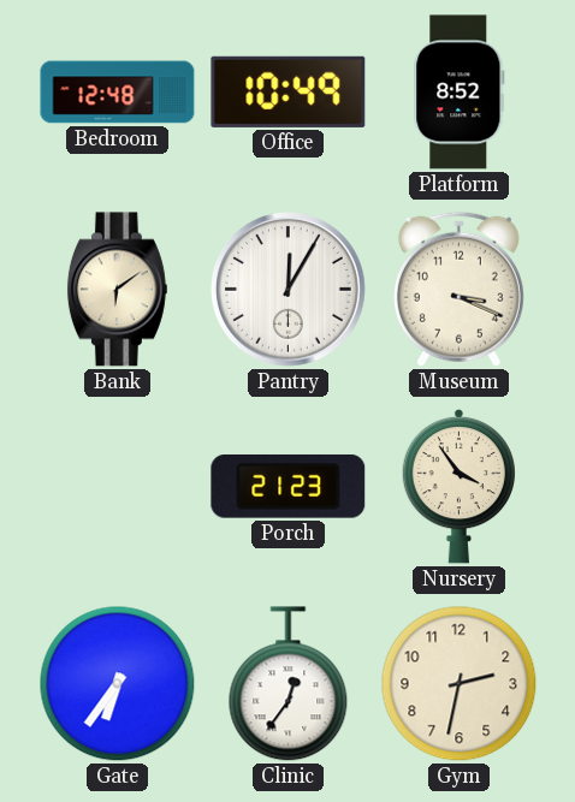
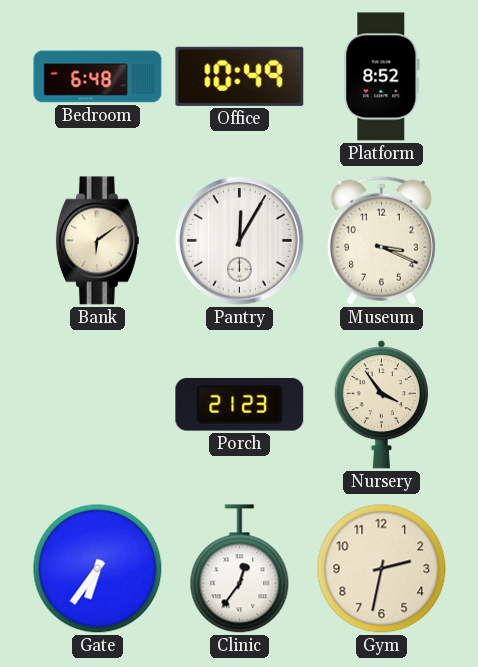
Bedroom: 12:48 -> 6:48 (98, 77)
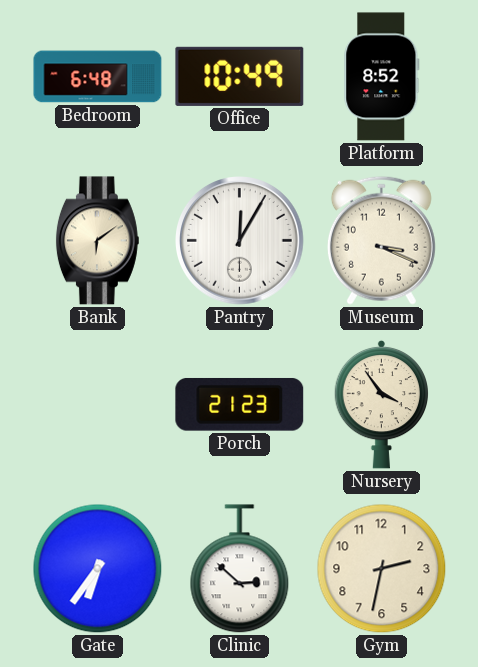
Clinic: 12:36 -> 2:52 (240, 569)
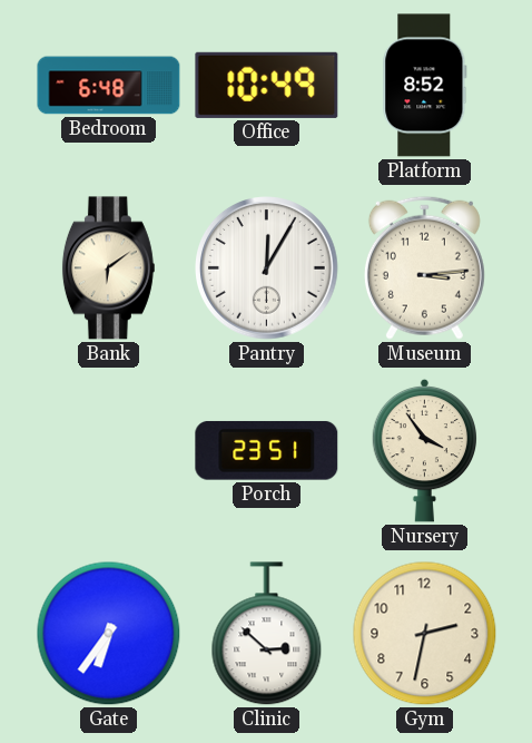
Museum: 3:19 -> 3:14 (424, 267)
Porch: 21:23 -> 23:51 (267, 450)
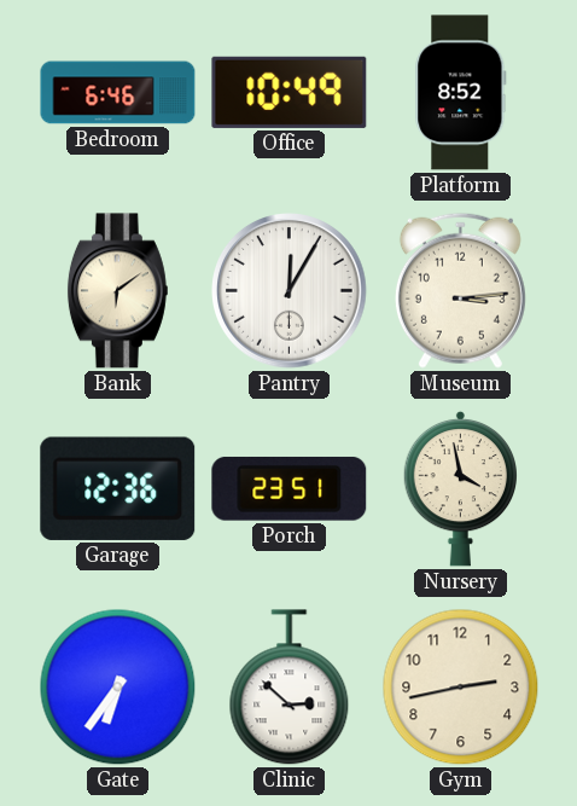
Bedroom: 6:48 -> 6:46 (118, 93)
Garage: none -> 12:36 (118, 488)
Nursery: 3:54 -> 3:58 (460, 488)
Gym: 2:32 -> 2:43 (461, 688)
